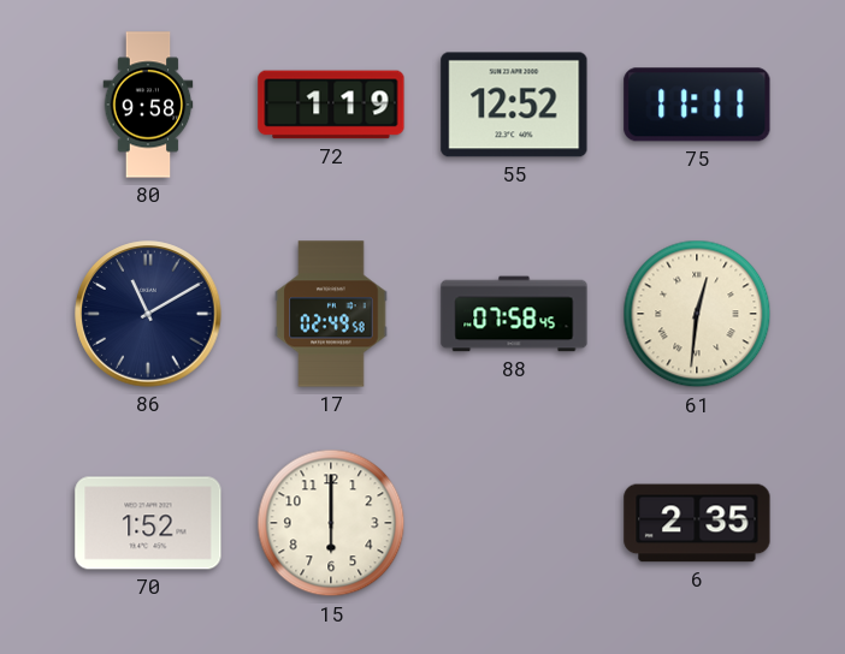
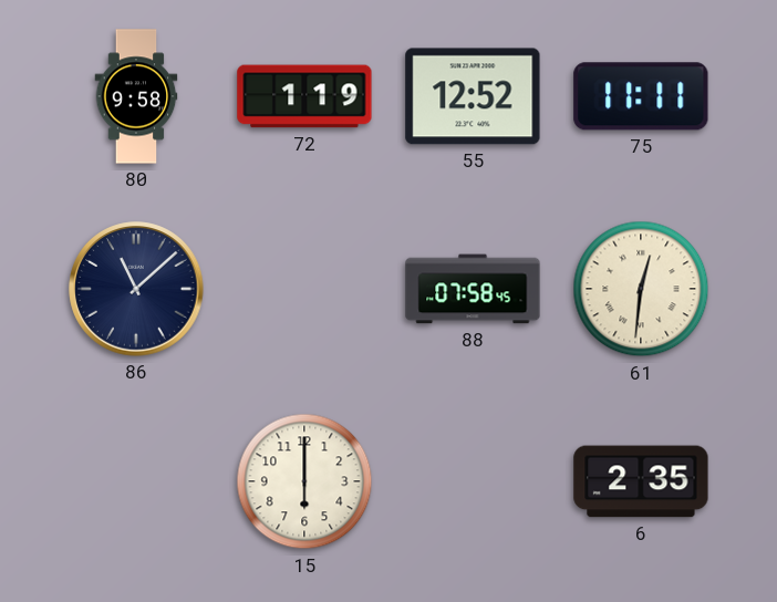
86: 11:10 -> 11:08 (136, 289)
17: 02:49 -> none (331, 314)
70: 1:52 -> none (148, 523)
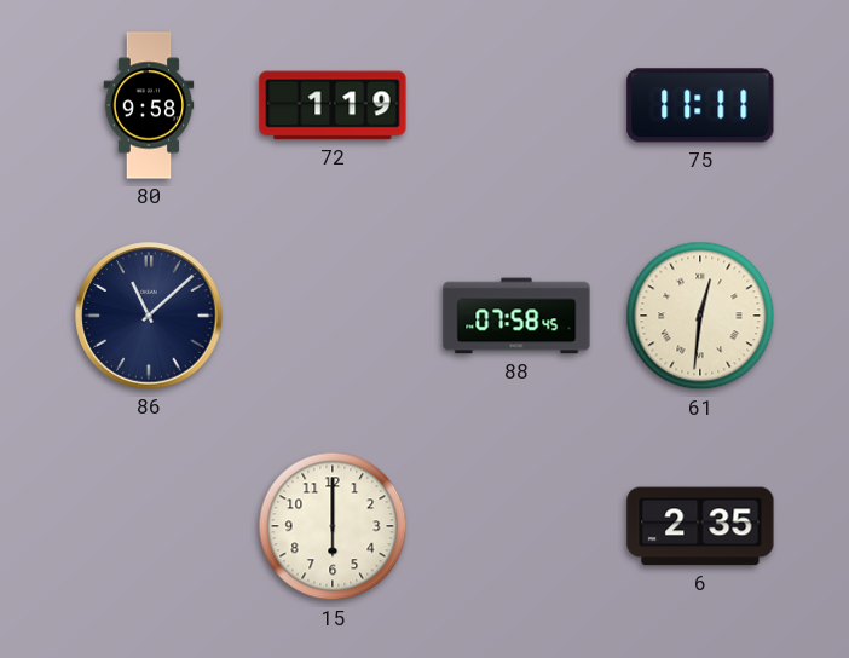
55: 12:52 -> none (473, 96)
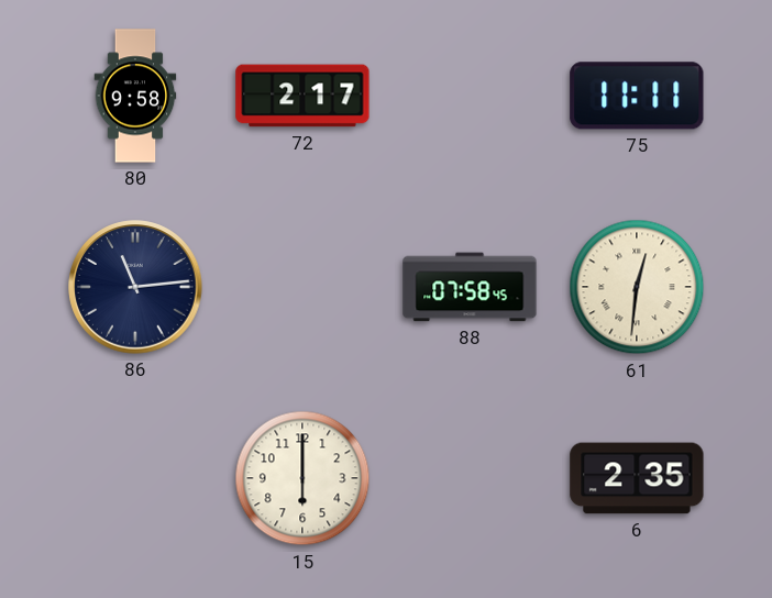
72: 1:19 -> 2:17 (302, 96)
86: 11:08 -> 11:14 (135, 287)
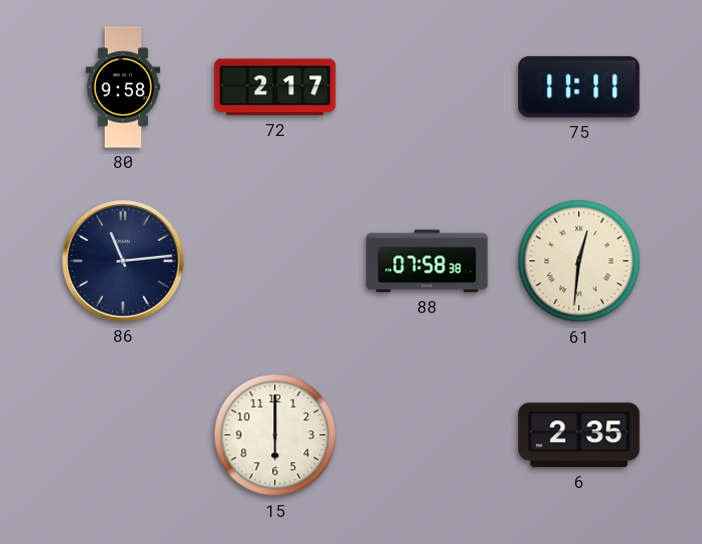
88: 07:58:45 -> 07:58:38 (427, 261)
